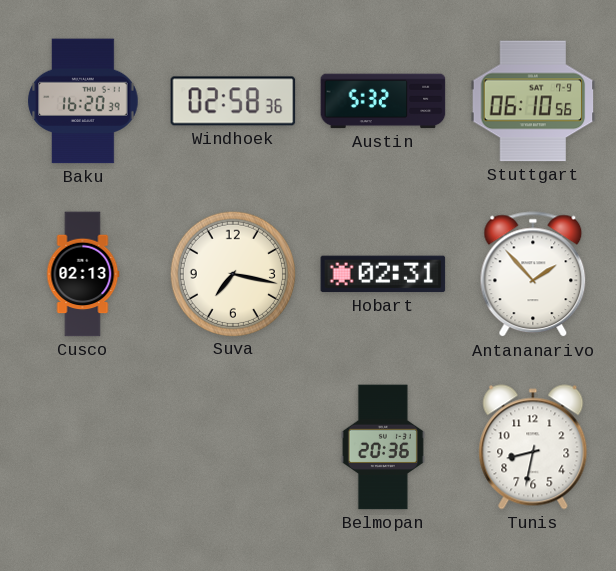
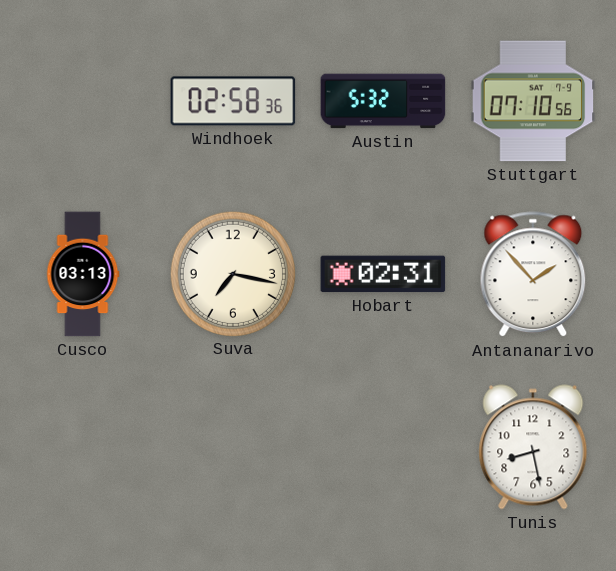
Baku: 16:20 -> none (83, 101)
Stuttgart: 06:10 -> 07:10 (533, 101)
Cusco: 02:13 -> 03:13 (83, 274)
Belmopan: 20:36 -> none (383, 447)
Tunis: 8:32 -> 8:28 (533, 447)
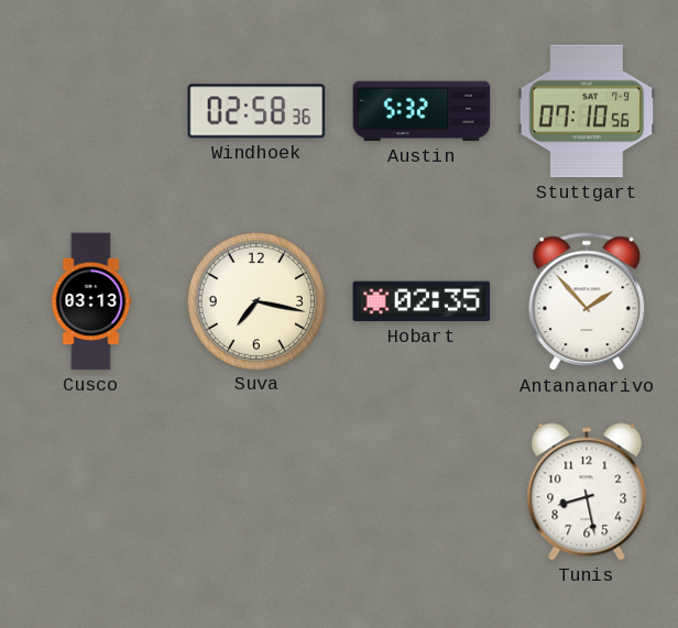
Hobart: 02:31 -> 02:35 (422, 301)
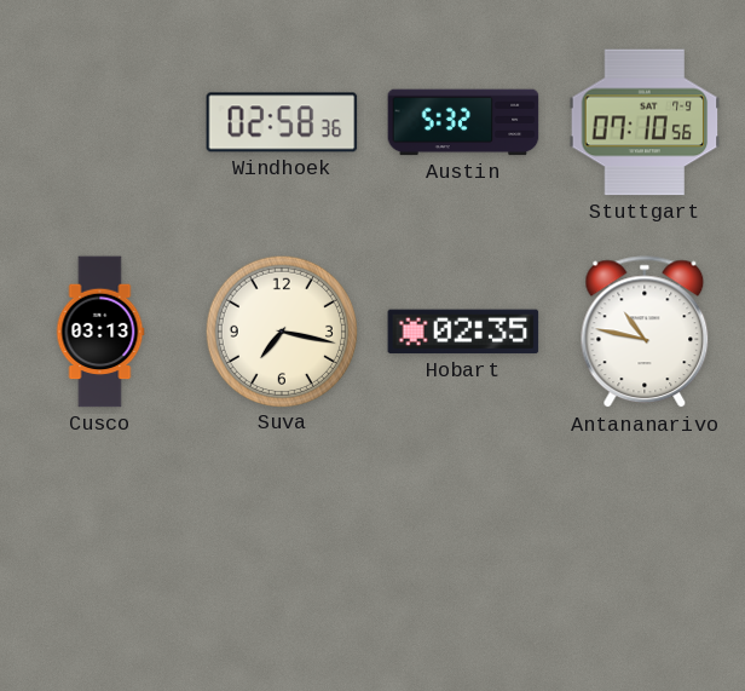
Antananarivo: 1:53 -> 10:47 (645, 333)
Tunis: 8:28 -> none (587, 492)
